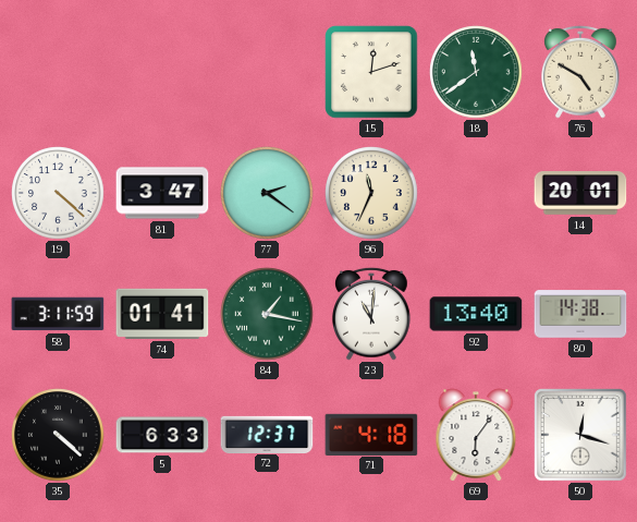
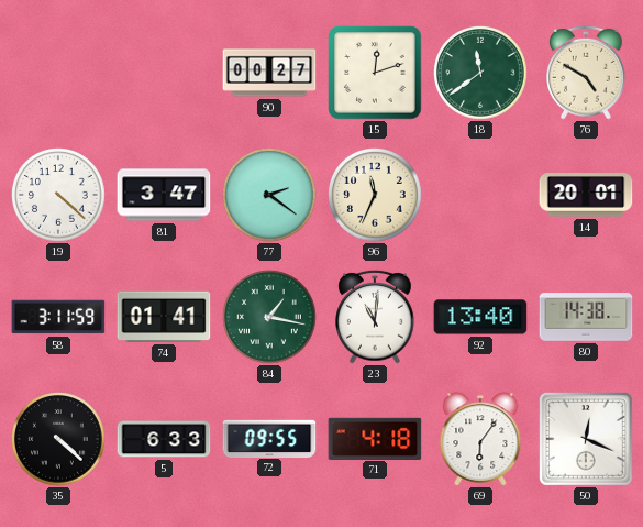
90: none -> 00:27 (269, 73)
72: 12:37 -> 09:55 (269, 438)
50: 12:18 -> 12:19 (587, 440)
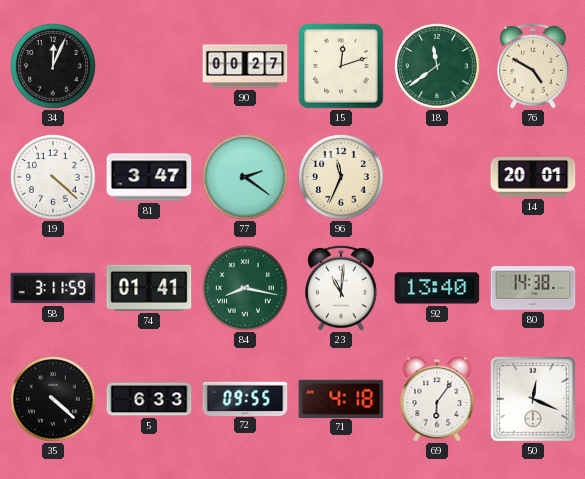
34: none -> 12:04 (53, 66)
84: 1:17 -> 8:17 (245, 288)
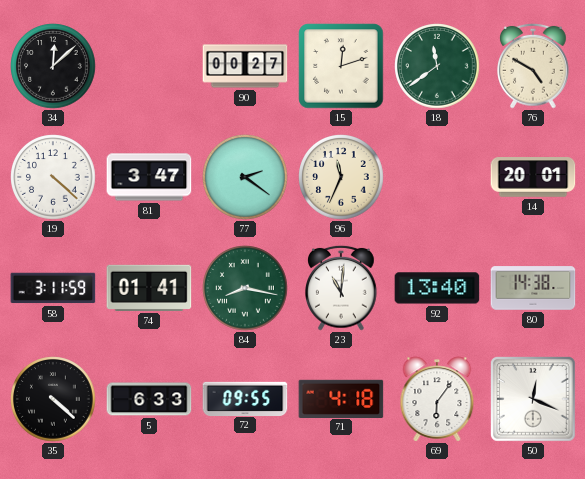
34: 12:04 -> 12:08 (53, 66)
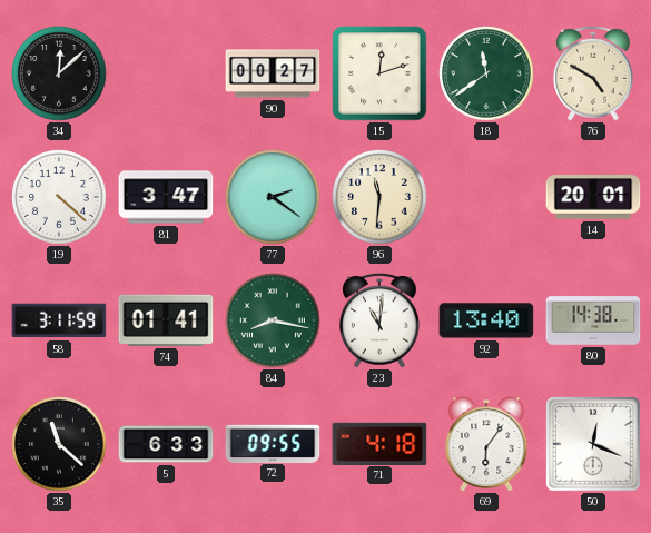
96: 11:34 -> 11:31 (379, 197)
35: 4:22 -> 11:22 (59, 444)
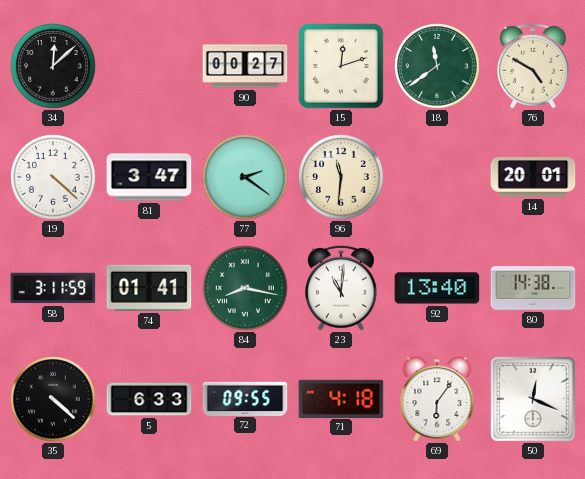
35: 11:22 -> 4:22 (53, 399)
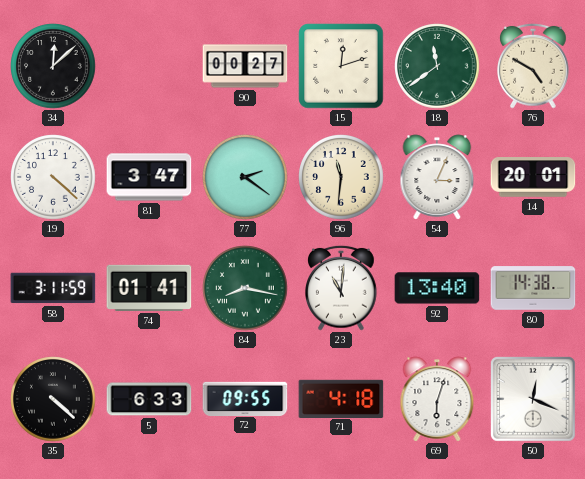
54: none -> 3:04 (437, 177)
69: 6:06 -> 6:03 (437, 399)
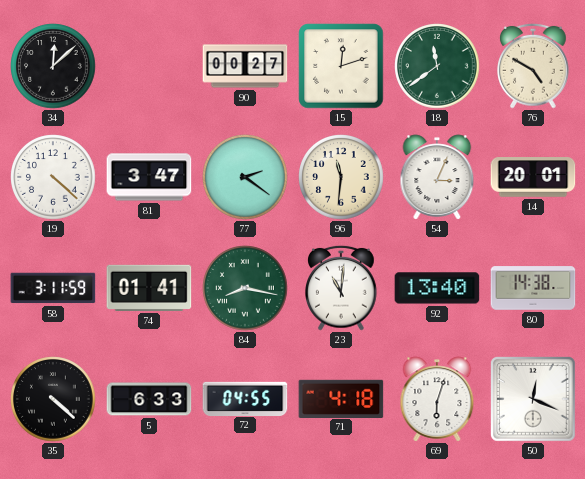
72: 09:55 -> 04:55 (245, 398)
